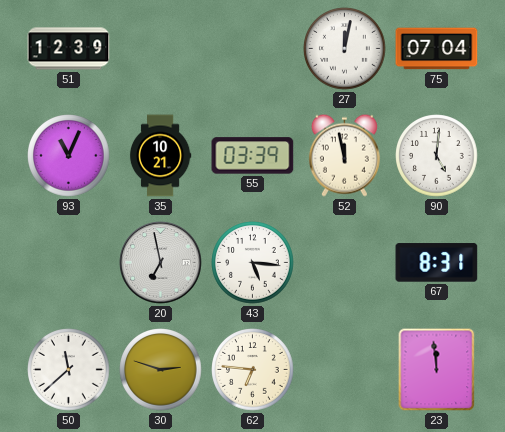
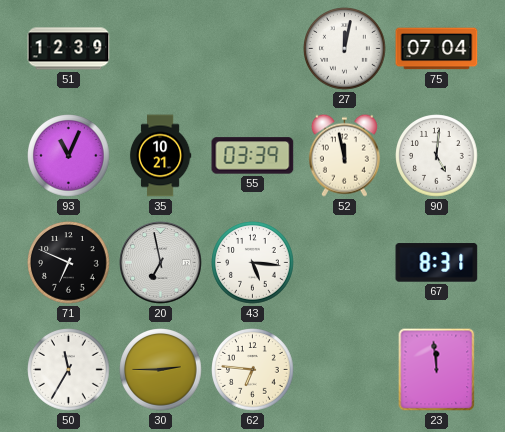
71: none -> 6:49 (69, 263)
50: 11:38 -> 11:35 (69, 370)
30: 2:48 -> 2:45 (161, 370)
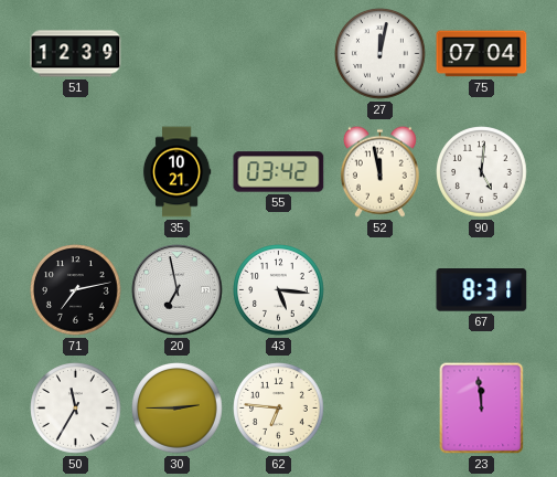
93: 11:04 -> none (69, 156)
55: 03:39 -> 03:42 (279, 172)
71: 6:49 -> 7:13 (76, 290)
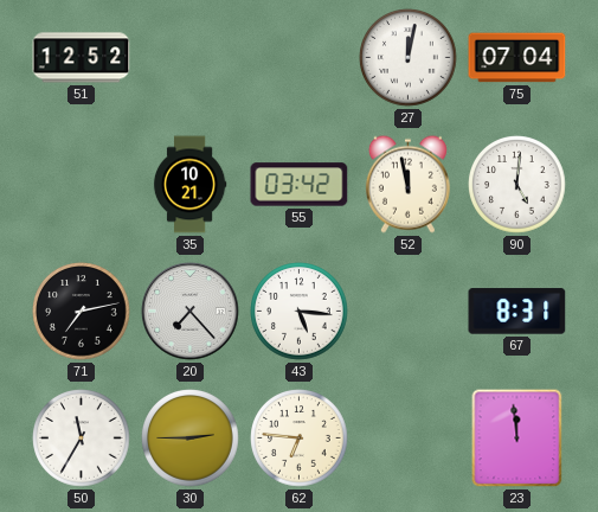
51: 12:39 -> 12:52 (82, 58)
20: 6:58 -> 7:23 (191, 312)
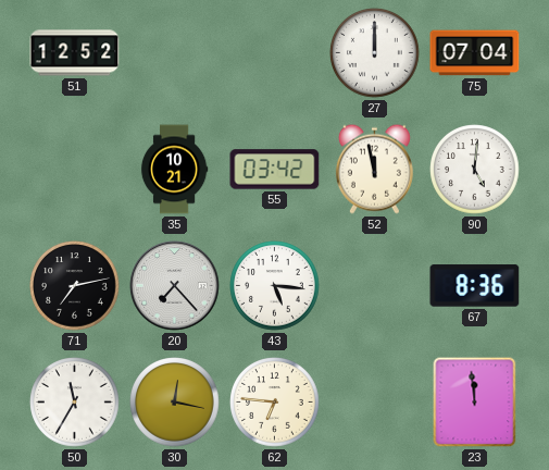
27: 12:02 -> 12:00 (375, 53)
67: 8:31 -> 8:36 (475, 286)
30: 2:45 -> 12:17 (175, 403)
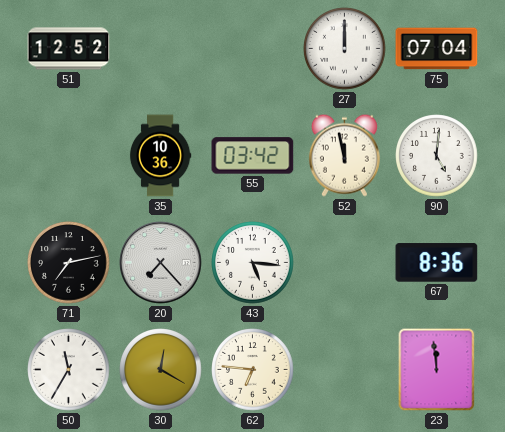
35: 10:21 -> 10:36 (160, 156)
30: 12:17 -> 12:20 (161, 370)
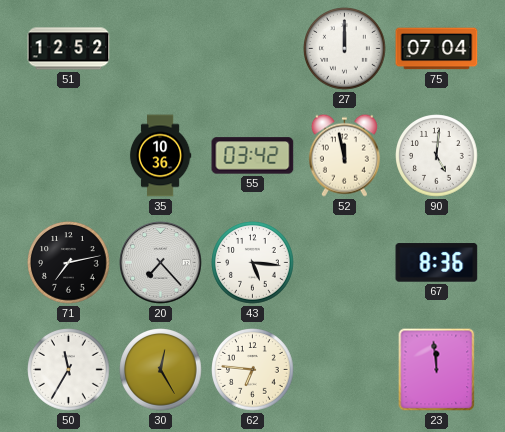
30: 12:20 -> 12:25 (161, 370)
